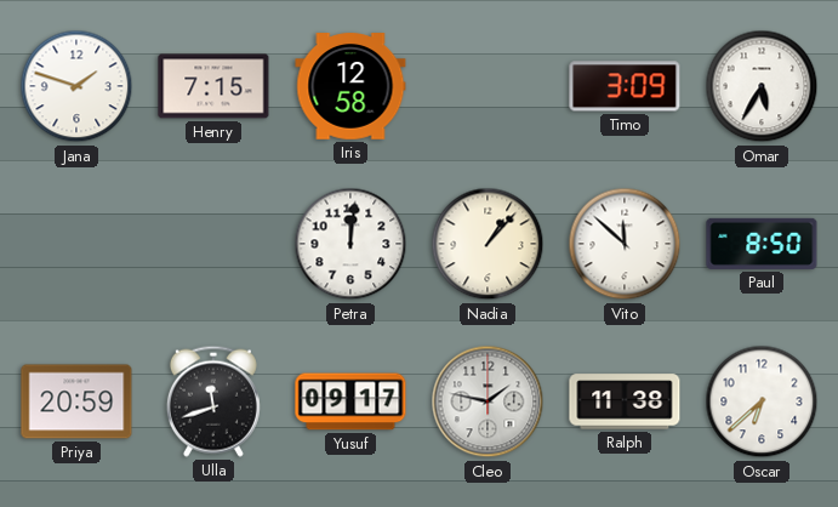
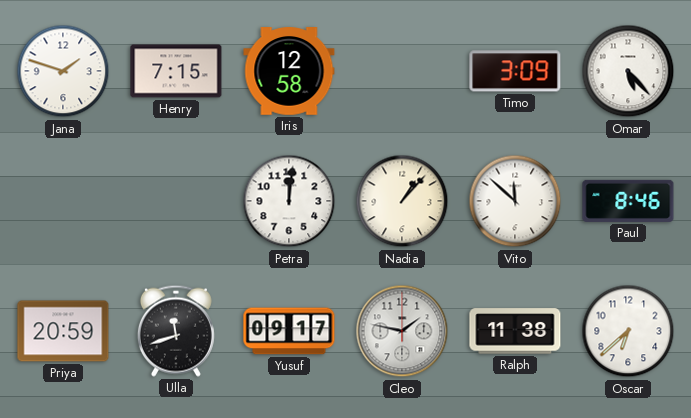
Omar: 5:35 -> 5:23 (628, 71)
Paul: 8:50 -> 8:46 (628, 201)
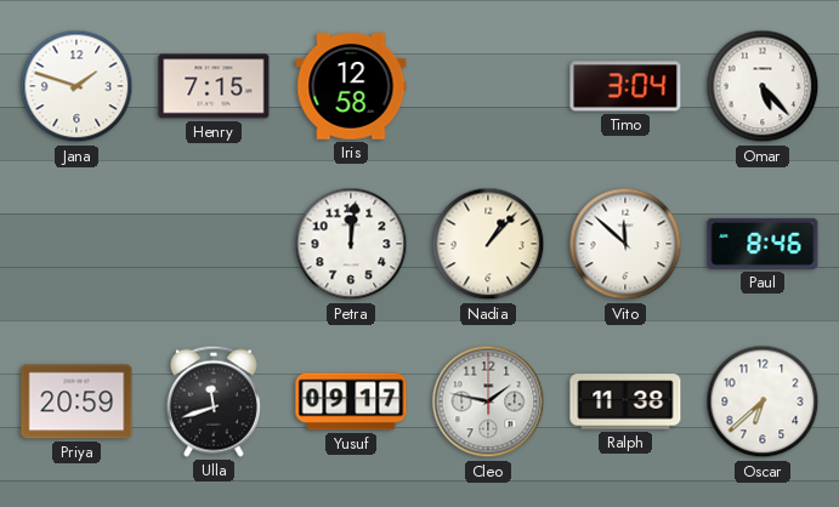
Timo: 3:09 -> 3:04 (625, 86)
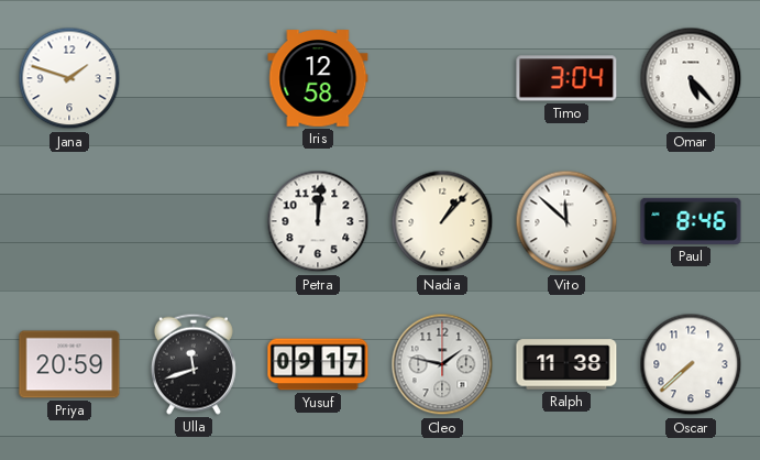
Henry: 7:15 -> none (214, 86)
Oscar: 6:38 -> 7:38 (691, 364)
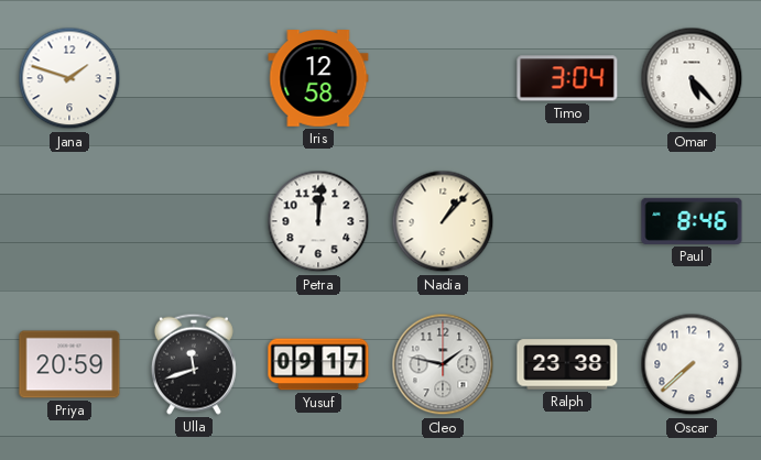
Vito: 11:52 -> none (566, 221)
Ralph: 11:38 -> 23:38 (567, 364)
